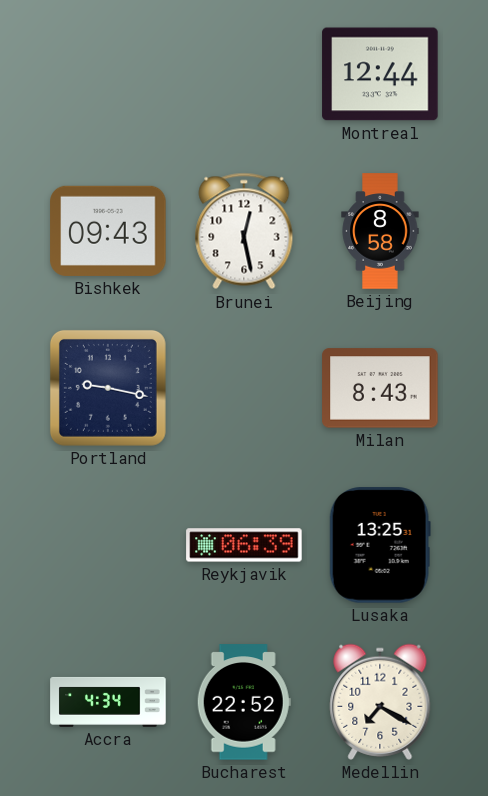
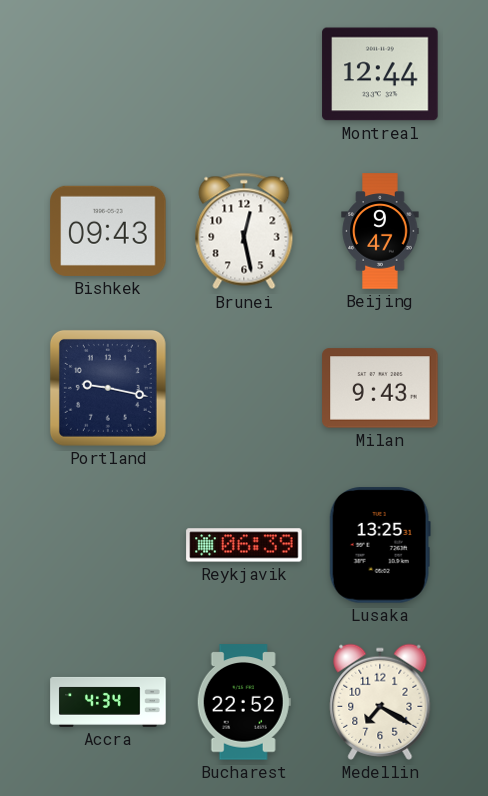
Beijing: 8:58 -> 9:47 (380, 231)
Milan: 8:43 -> 9:43 (380, 388)
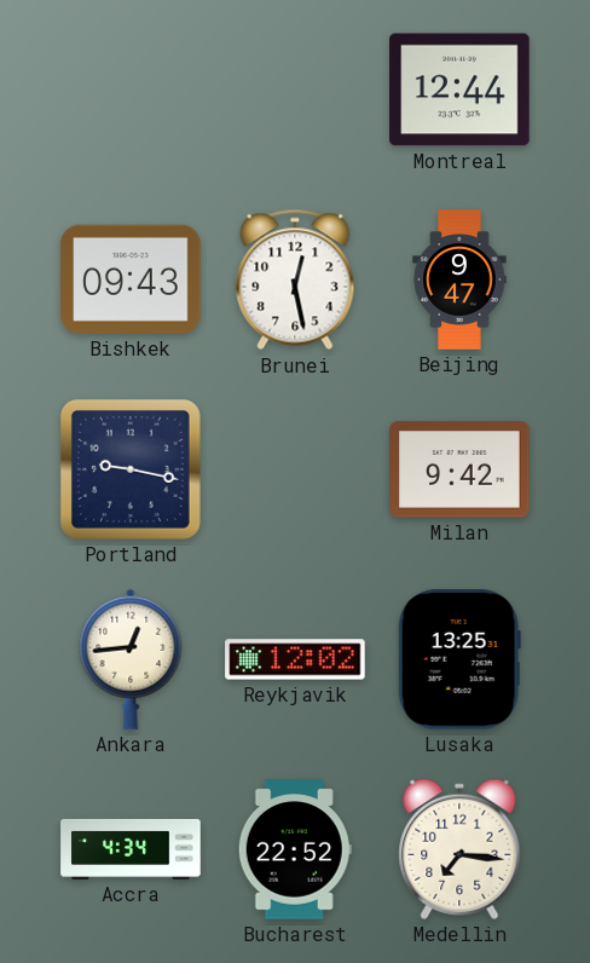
Milan: 9:43 -> 9:42 (459, 469)
Ankara: none -> 12:44 (131, 659)
Reykjavik: 06:39 -> 12:02 (295, 659)
Medellin: 7:20 -> 7:16 (459, 849)
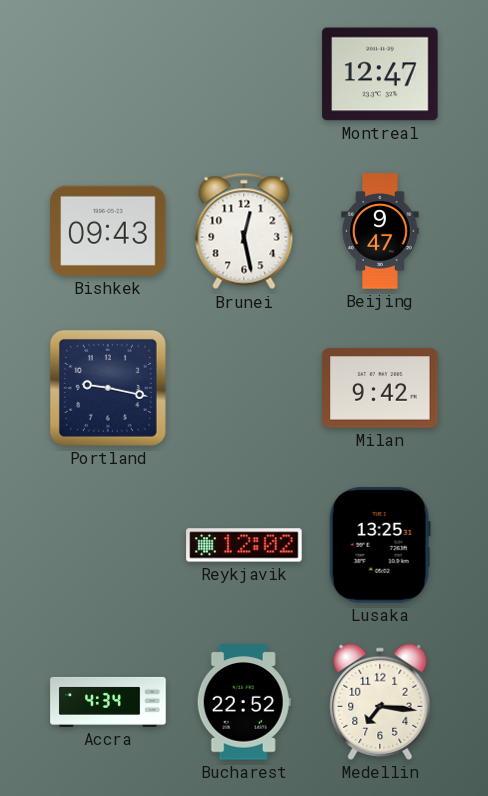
Montreal: 12:44 -> 12:47 (380, 74)
Ankara: 12:44 -> none (131, 659)
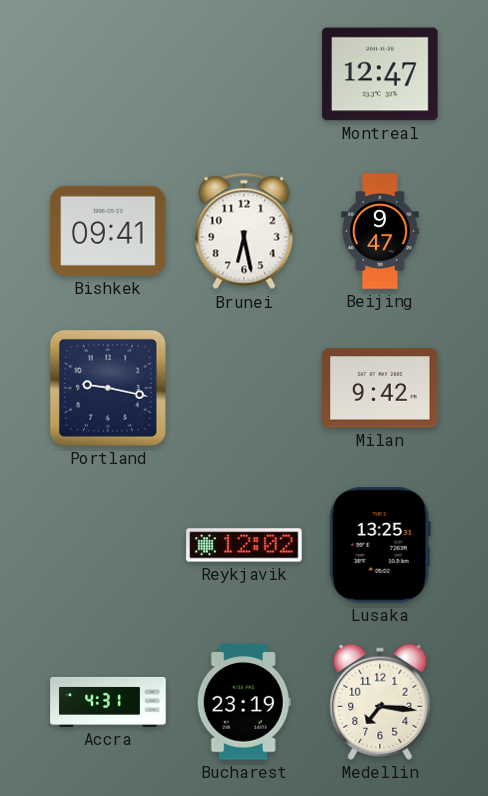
Bishkek: 09:43 -> 09:41 (108, 231)
Brunei: 12:28 -> 6:28 (244, 231)
Accra: 4:34 -> 4:31 (108, 702)
Bucharest: 22:52 -> 23:19 (244, 702)
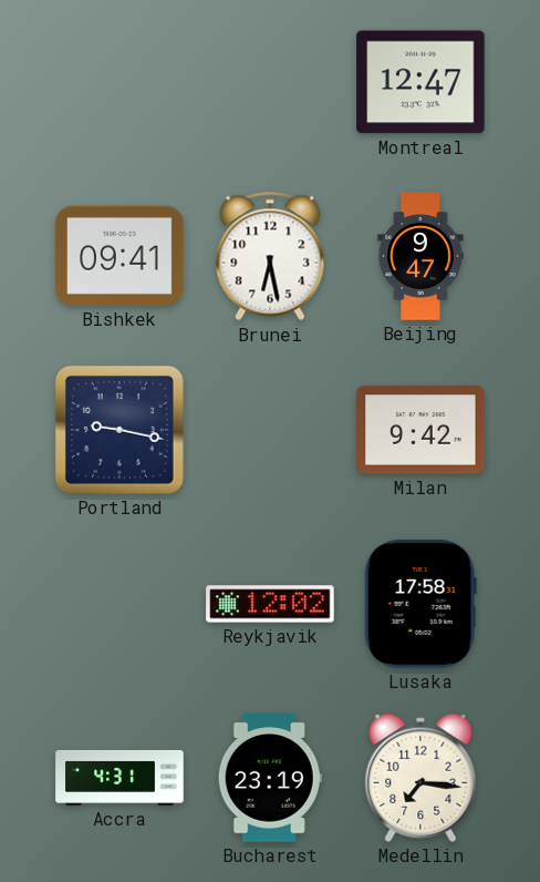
Lusaka: 13:25 -> 17:58 (420, 604)
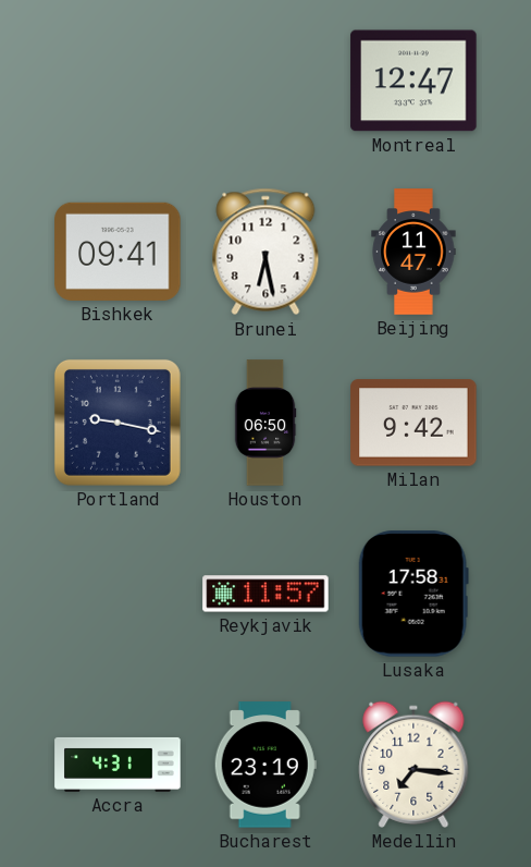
Beijing: 9:47 -> 11:47 (413, 252)
Houston: none -> 06:50 (265, 423)
Reykjavik: 12:02 -> 11:57 (265, 594)
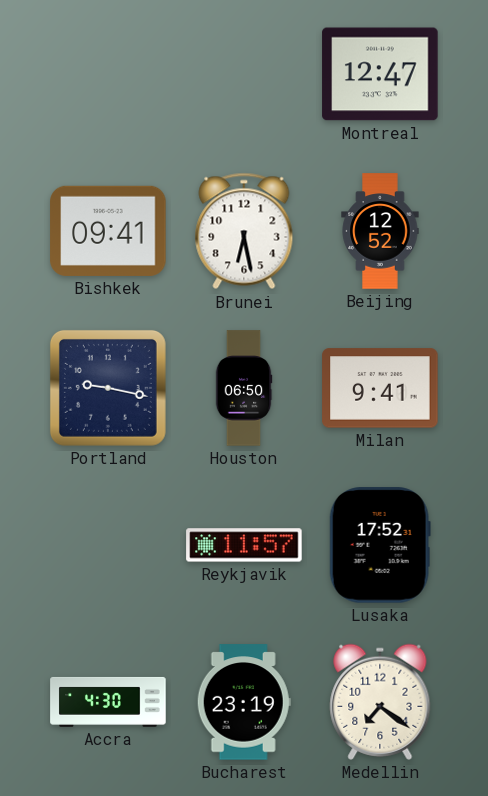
Beijing: 11:47 -> 12:52 (380, 231)
Milan: 9:42 -> 9:41 (380, 388)
Lusaka: 17:58 -> 17:52 (380, 545)
Accra: 4:31 -> 4:30 (108, 702)
Medellin: 7:16 -> 7:21 (380, 702)
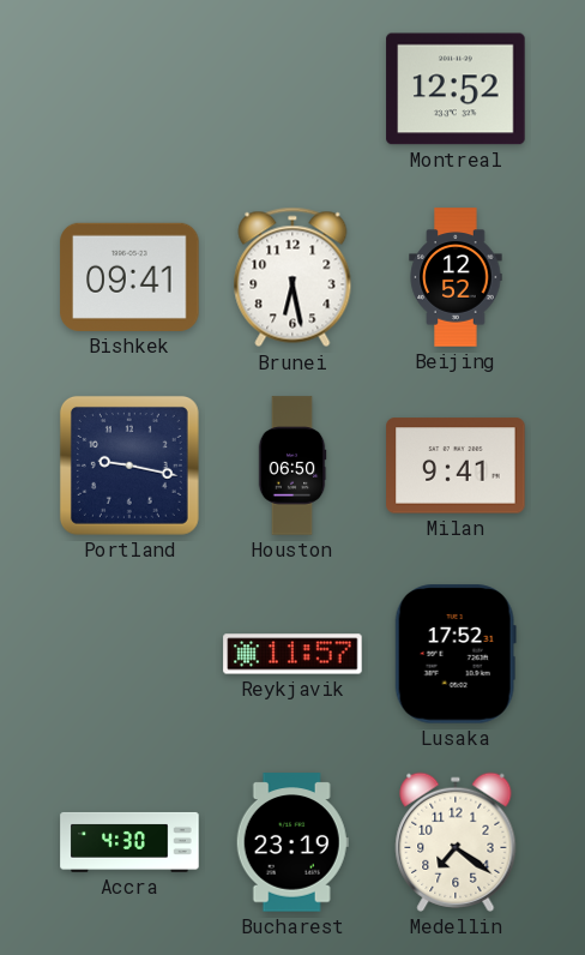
Montreal: 12:47 -> 12:52 (456, 89)
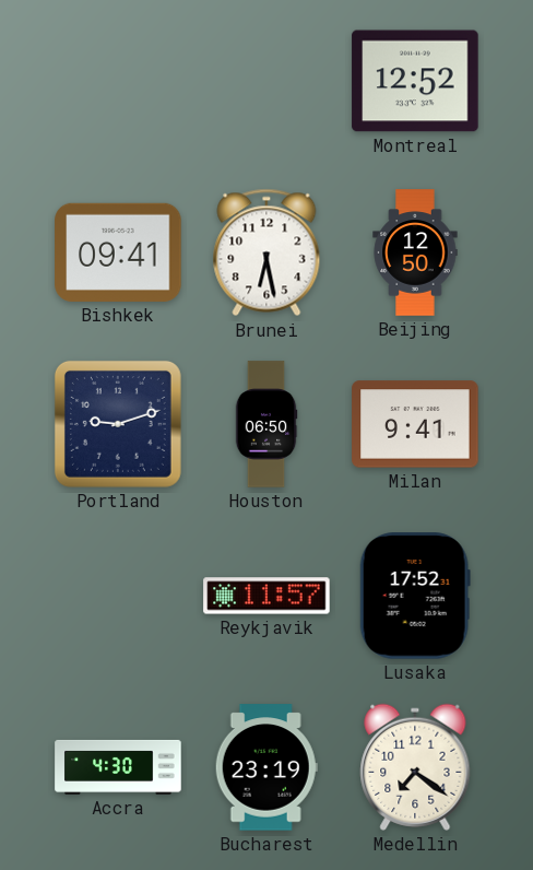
Beijing: 12:52 -> 12:50 (415, 252)
Portland: 9:17 -> 9:12 (118, 424)
